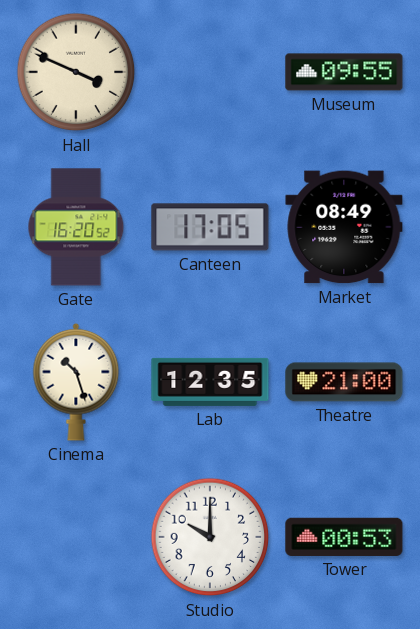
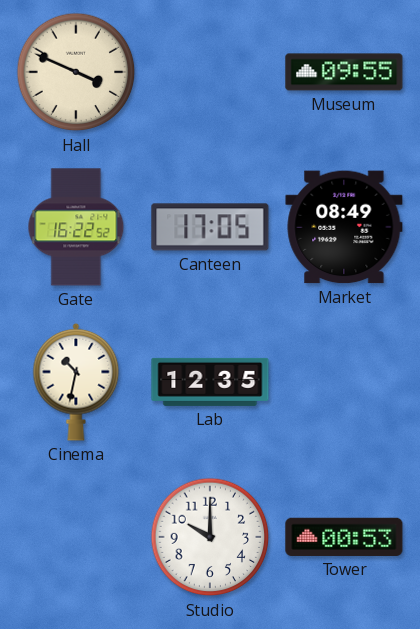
Gate: 16:20 -> 16:22 (76, 227)
Cinema: 10:27 -> 10:32 (76, 382)
Theatre: 21:00 -> none (344, 382)
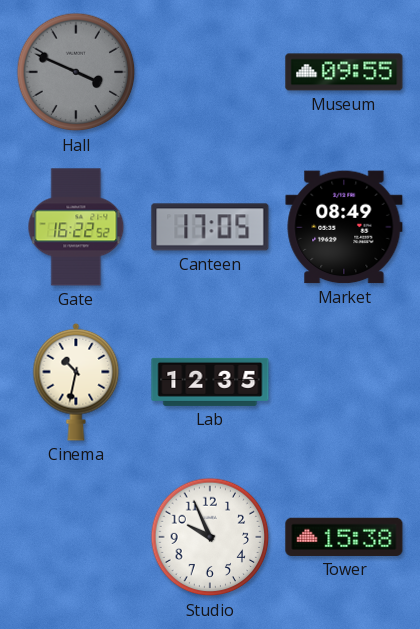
Hall dial: cream -> grey (76, 72)
Studio: 10:00 -> 9:56 (210, 537)
Tower: 00:53 -> 15:38 (344, 537)
